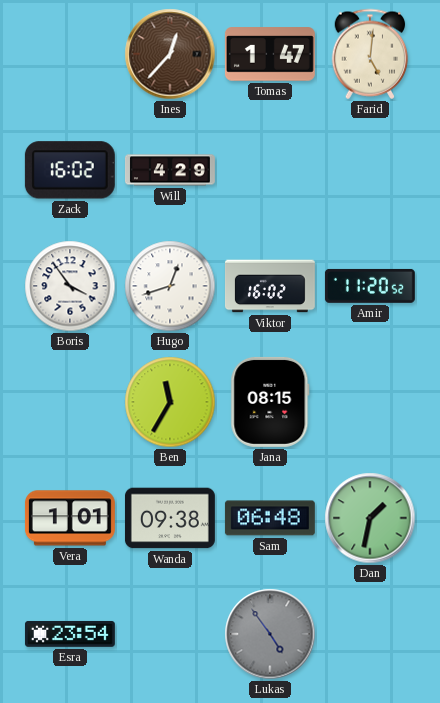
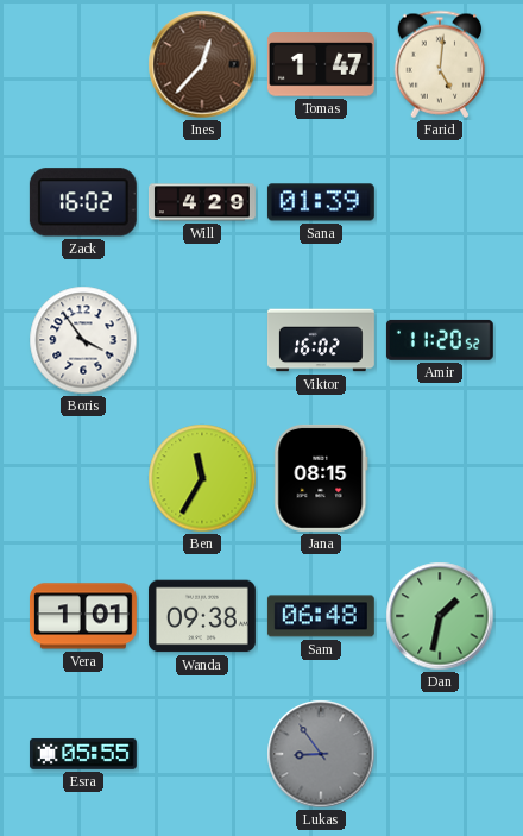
Sana: none -> 01:39 (321, 202)
Hugo: 12:42 -> none (170, 286)
Esra: 23:54 -> 05:55 (83, 754)
Lukas: 4:54 -> 8:54 (321, 754)
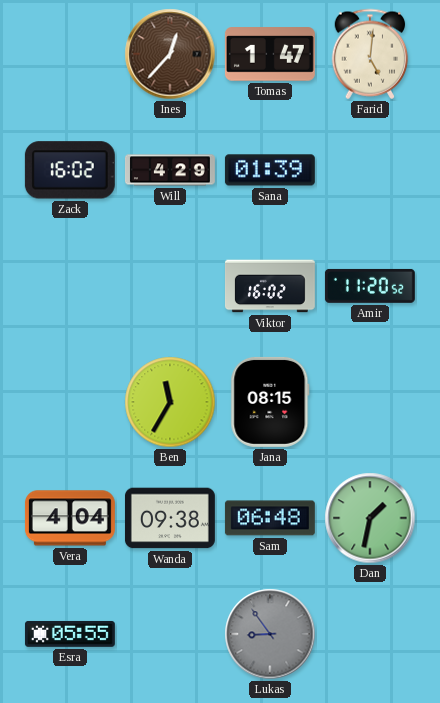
Boris: 3:54 -> none (83, 340)
Vera: 1:01 -> 4:04 (70, 518)
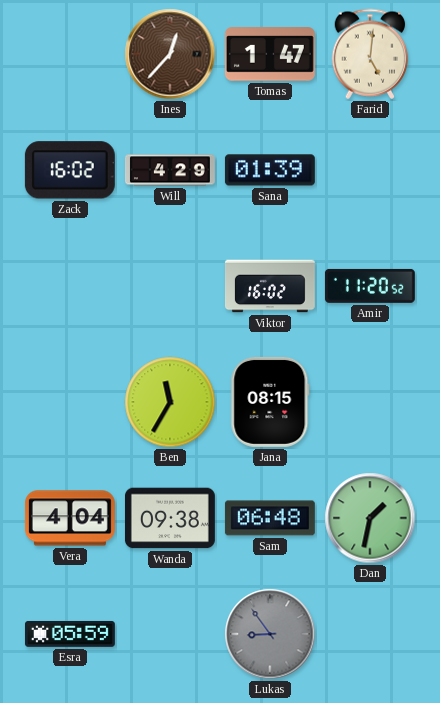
Esra: 05:55 -> 05:59 (70, 634)
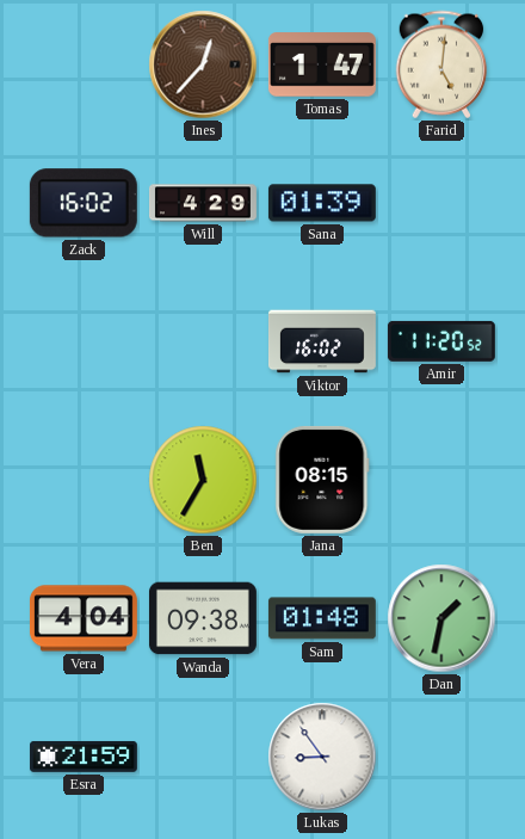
Sam: 06:48 -> 01:48 (322, 618)
Esra: 05:59 -> 21:59 (84, 757)
Lukas dial: grey -> white (322, 757)
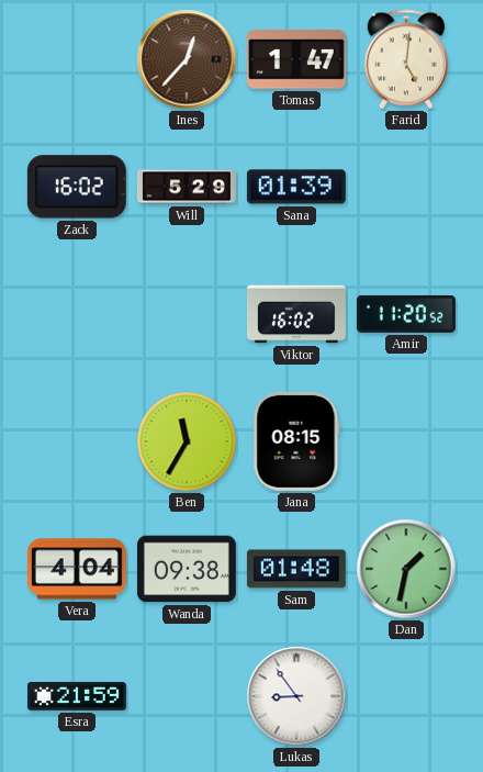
Will: 4:29 -> 5:29 (188, 187)
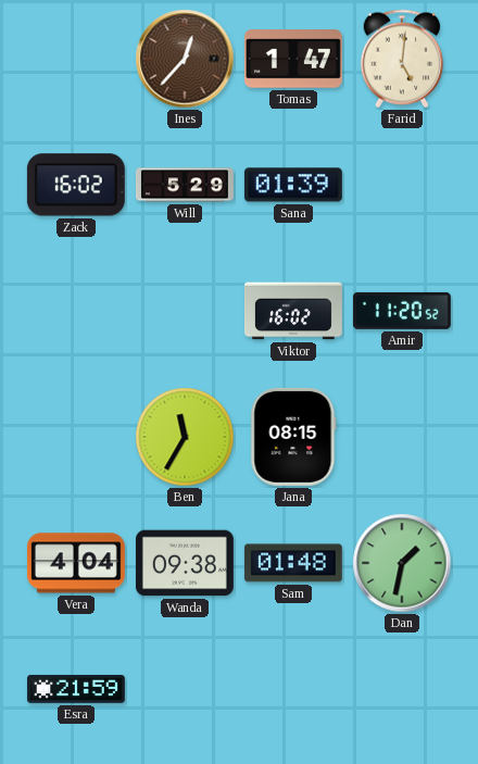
Lukas: 8:54 -> none (296, 696)
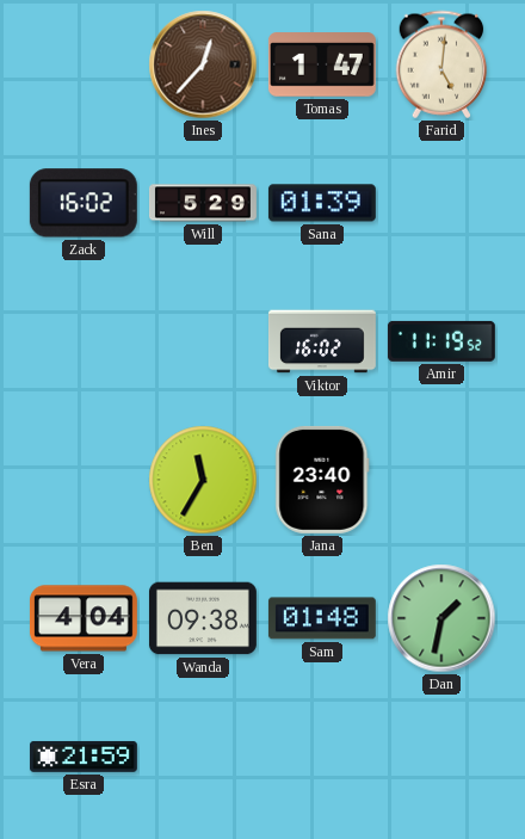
Amir: 11:20 -> 11:19 (441, 341)
Jana: 08:15 -> 23:40 (322, 480)
